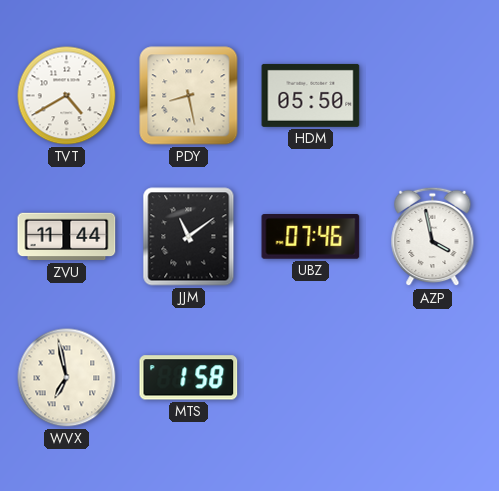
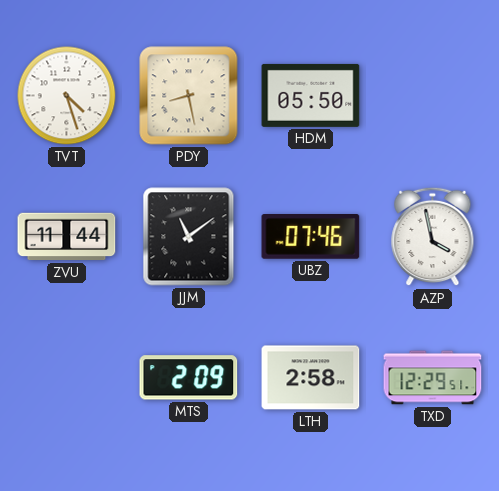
TVT: 4:40 -> 4:27 (67, 96)
WVX: 6:58 -> none (67, 378)
MTS: 1:58 -> 2:09 (189, 378)
LTH: none -> 2:58 (311, 378)
TXD: none -> 12:29 (433, 378)
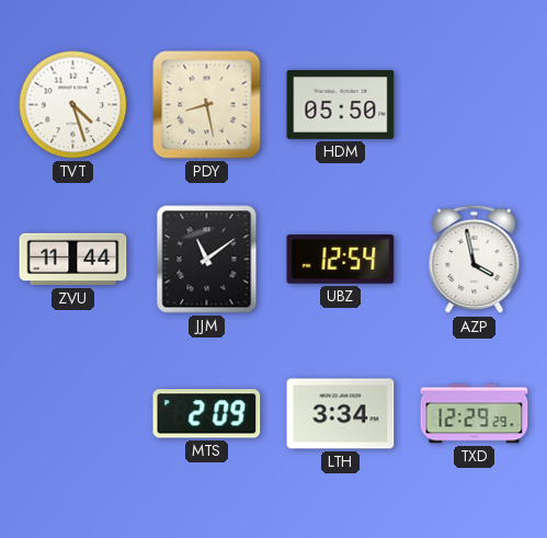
UBZ: 07:46 -> 12:54 (341, 260)
LTH: 2:58 -> 3:34 (341, 414)
TXD: 12:29:51 -> 12:29:29 (475, 414)
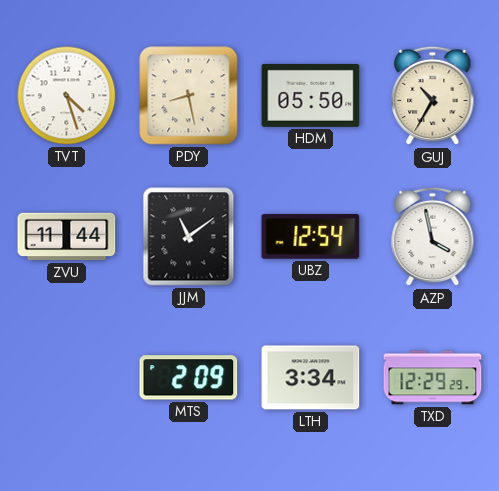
GUJ: none -> 10:35 (433, 96)
